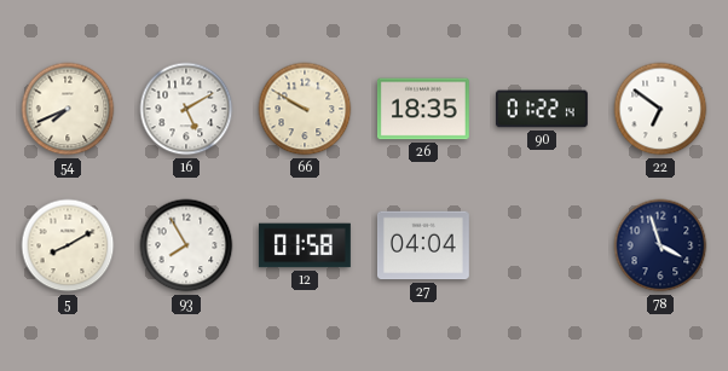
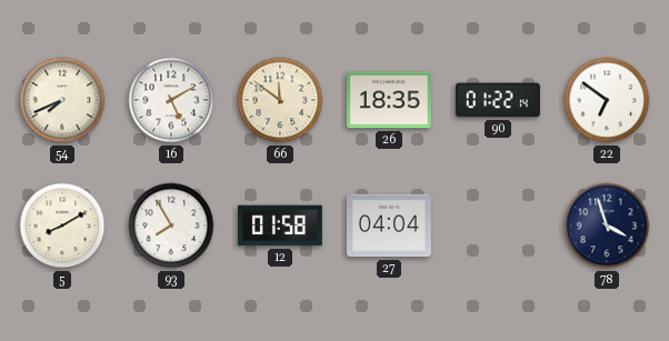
66: 9:50 -> 11:51 (280, 100)
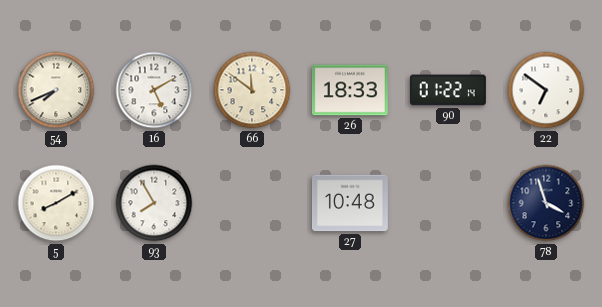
26: 18:35 -> 18:33 (350, 90)
12: 01:58 -> none (280, 225)
27: 04:04 -> 10:48 (350, 203)
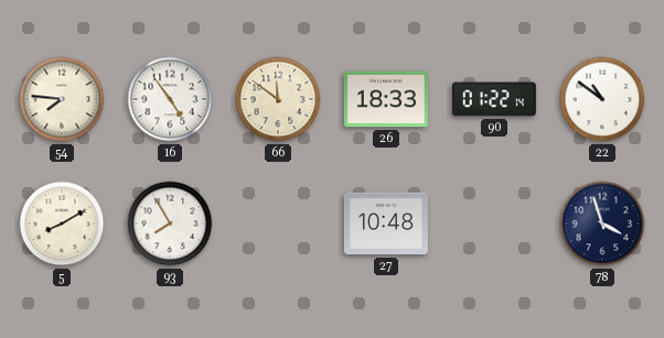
54: 7:41 -> 7:46 (62, 99)
16: 5:10 -> 4:54 (170, 99)
22: 6:51 -> 10:51 (602, 99)
